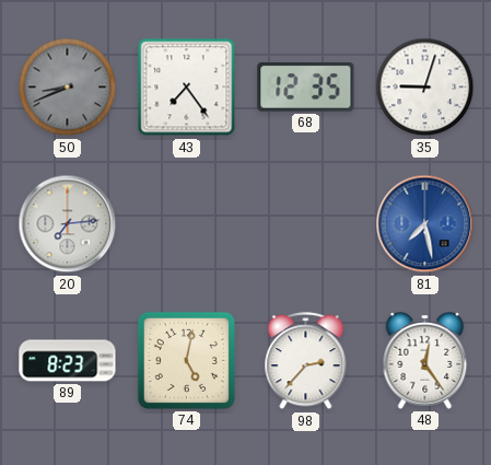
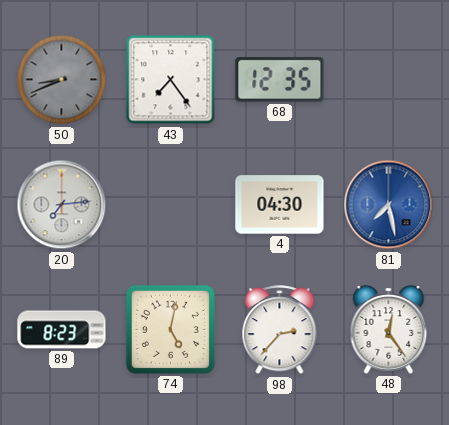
35: 9:03 -> none (425, 88)
4: none -> 04:30 (280, 205)
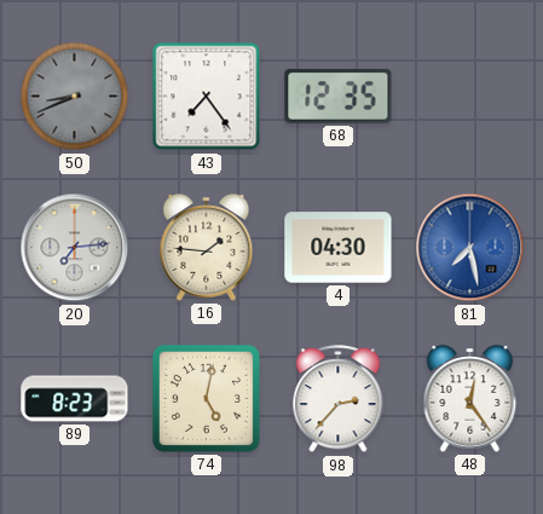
16: none -> 1:46 (207, 248)
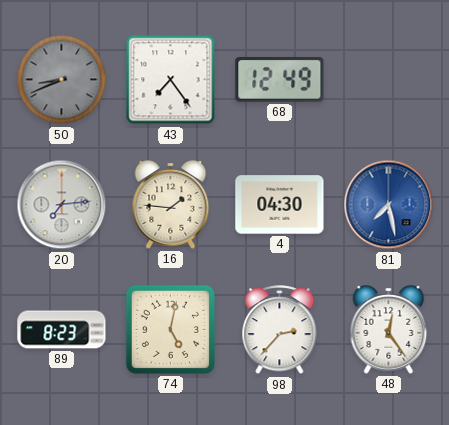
68: 12:35 -> 12:49 (280, 80)
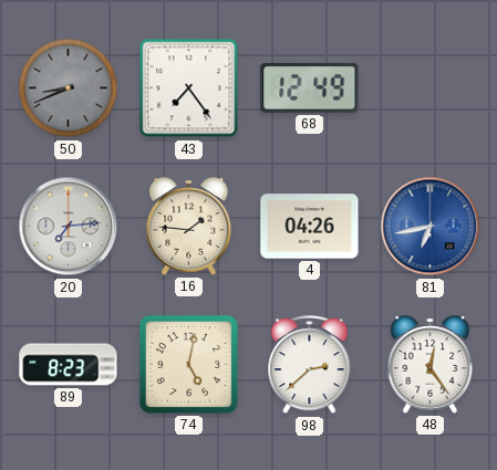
4: 04:30 -> 04:26 (310, 227)
81: 7:28 -> 6:43 (431, 227)
98: 2:37 -> 2:38 (310, 365)
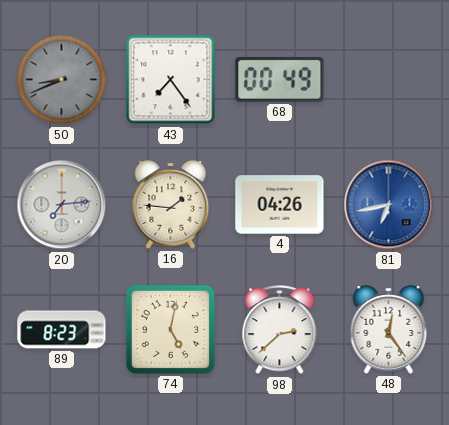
68: 12:49 -> 00:49 (280, 80)
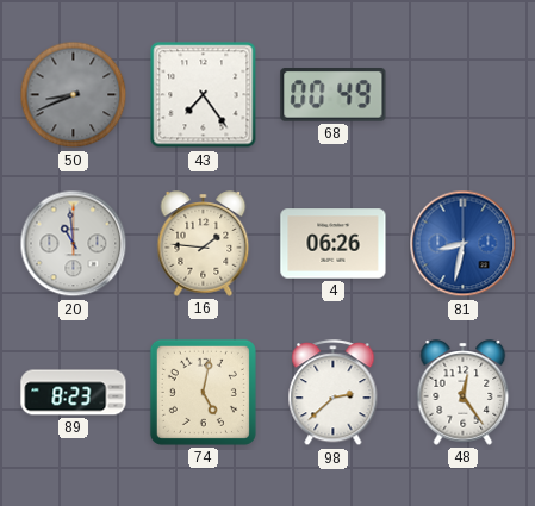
20: 7:14 -> 10:59 (74, 244)
4: 04:26 -> 06:26 (334, 244)
81: 6:43 -> 8:32 (464, 244)
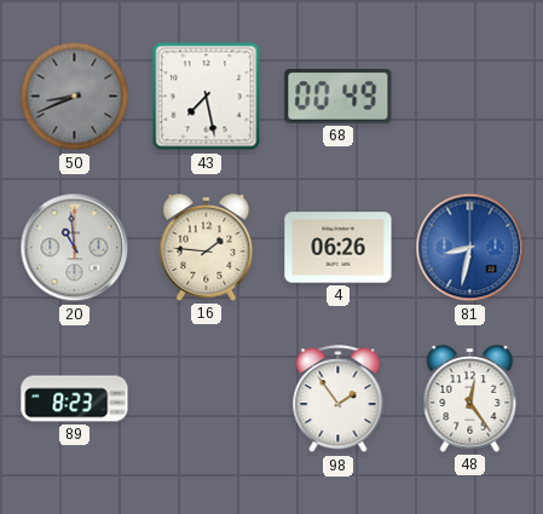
43: 7:24 -> 7:28 (207, 97)
74: 5:02 -> none (203, 392)
98: 2:38 -> 1:54 (339, 399)
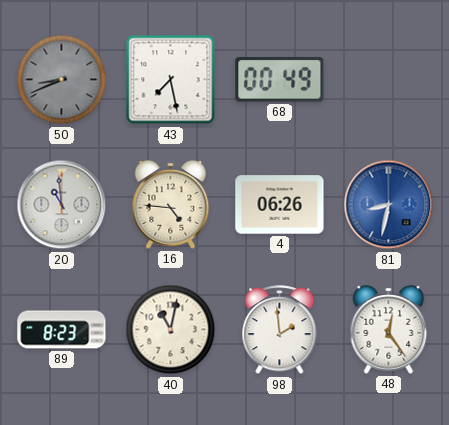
16: 1:46 -> 4:46 (171, 205)
40: none -> 11:02 (171, 330)
98: 1:54 -> 1:59 (280, 330)
